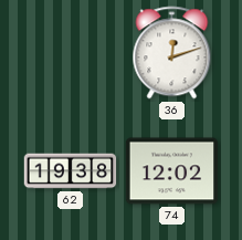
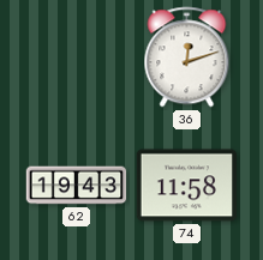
62: 19:38 -> 19:43 (77, 186)
74: 12:02 -> 11:58 (187, 186)
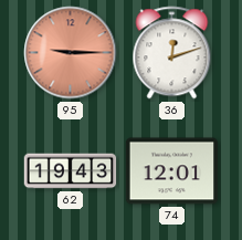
95: none -> 9:15 (71, 53)
74: 11:58 -> 12:01 (172, 171)
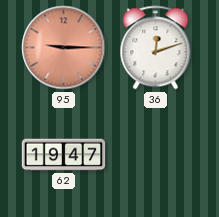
62: 19:43 -> 19:47 (64, 155)
74: 12:01 -> none (172, 171)
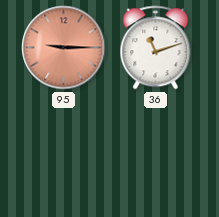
36: 12:12 -> 11:12 (156, 48)
62: 19:47 -> none (64, 155)
